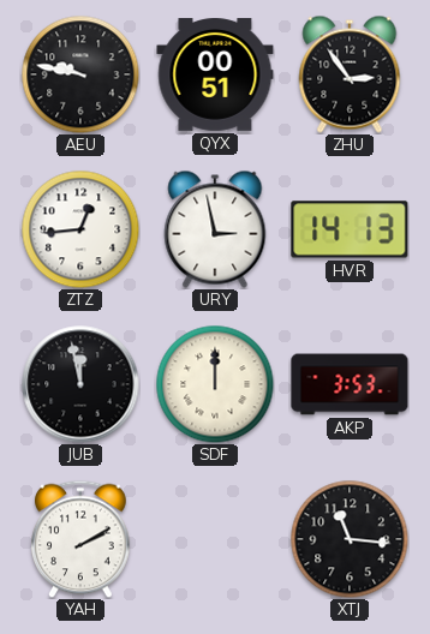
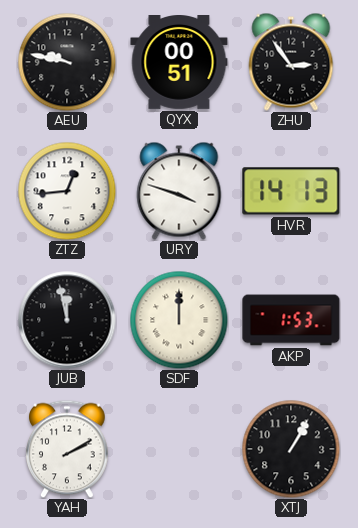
URY: 2:58 -> 3:48 (179, 191)
AKP: 3:53 -> 1:53 (291, 320)
XTJ: 11:16 -> 1:05 (291, 449)
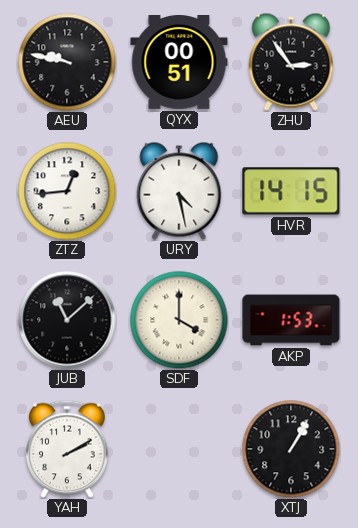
URY: 3:48 -> 4:28 (179, 191)
HVR: 14:13 -> 14:15 (291, 191)
JUB: 11:58 -> 11:08 (67, 320)
SDF: 12:00 -> 4:00 (179, 320)
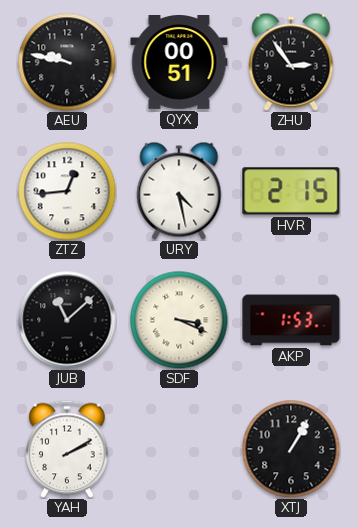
HVR: 14:15 -> 2:15 (291, 191)
SDF: 4:00 -> 3:19 (179, 320)
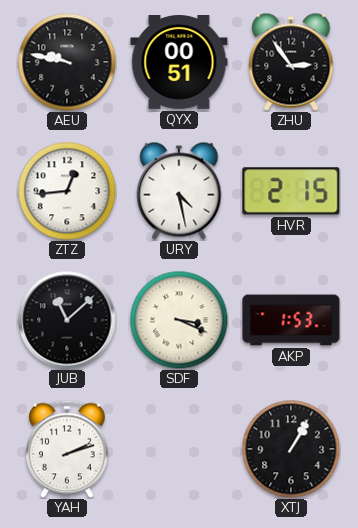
YAH: 2:10 -> 2:12 (68, 449)
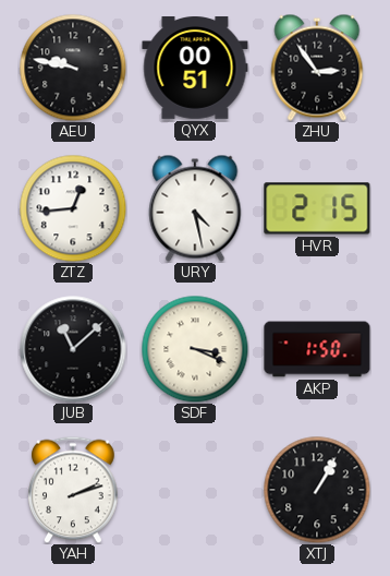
AKP: 1:53 -> 1:50 (317, 349)
